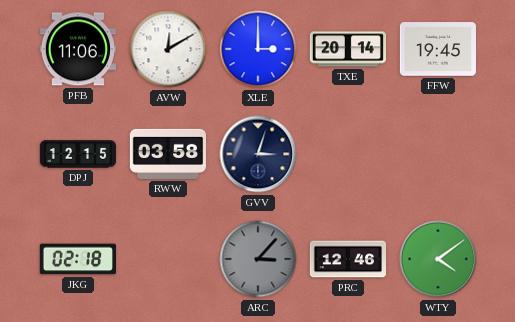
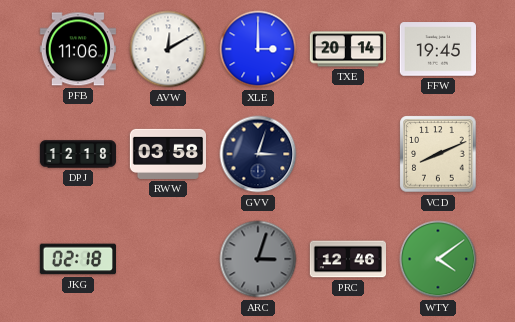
DPJ: 12:15 -> 12:18 (78, 154)
VCD: none -> 8:11 (438, 154)
ARC: 3:07 -> 3:03 (258, 259)
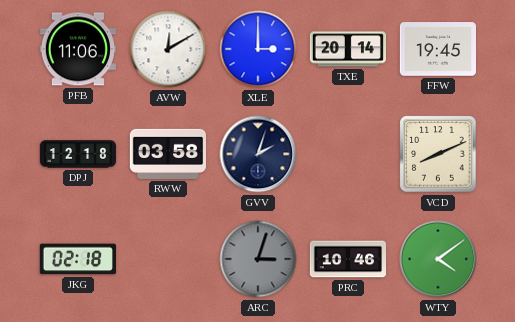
GVV: 3:03 -> 2:03 (258, 154)
PRC: 12:46 -> 10:46 (347, 259)
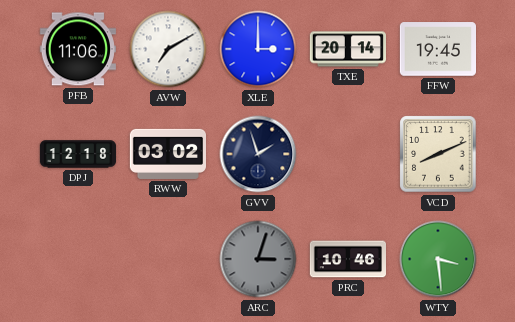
AVW: 12:10 -> 7:10 (168, 49)
RWW: 03:58 -> 03:02 (167, 154)
GVV: 2:03 -> 1:57 (258, 154)
JKG: 02:18 -> none (77, 259)
WTY: 4:09 -> 3:29 (438, 259)
